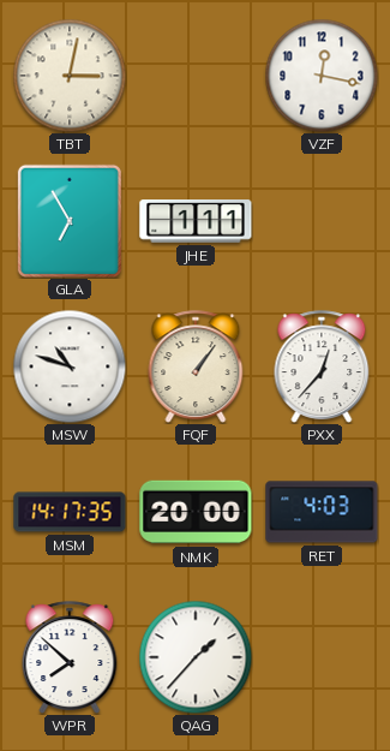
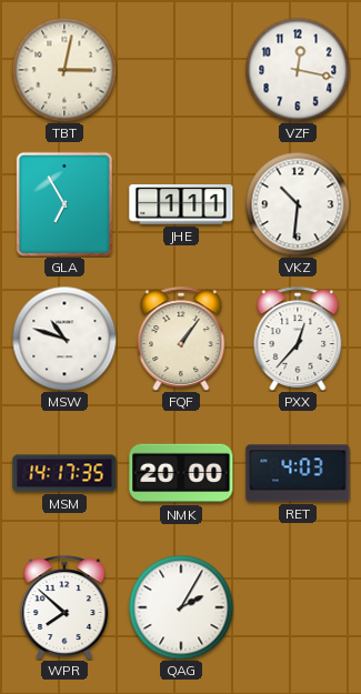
VKZ: none -> 10:31 (298, 204)
QAG: 1:37 -> 2:05 (181, 607)
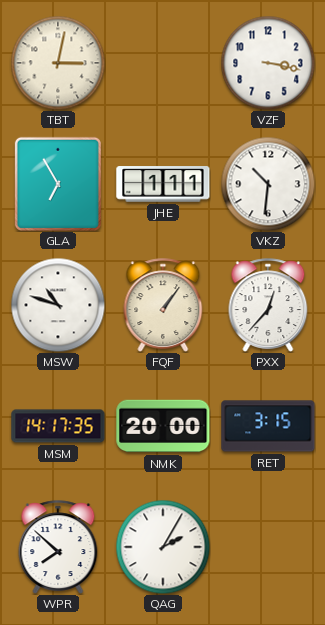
VZF: 12:17 -> 3:17 (268, 63)
RET: 4:03 -> 3:15 (268, 426)
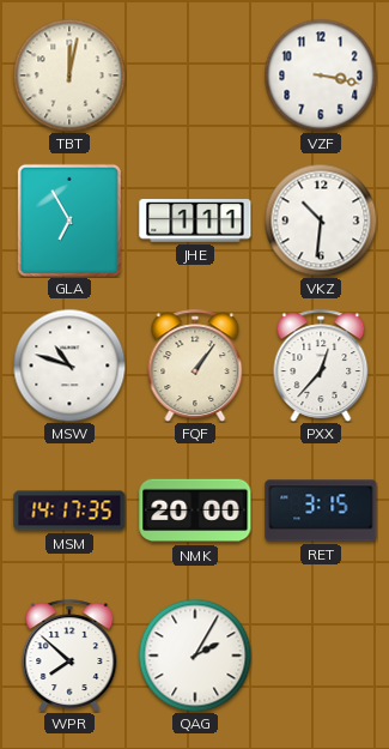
TBT: 3:02 -> 12:02 (69, 75)
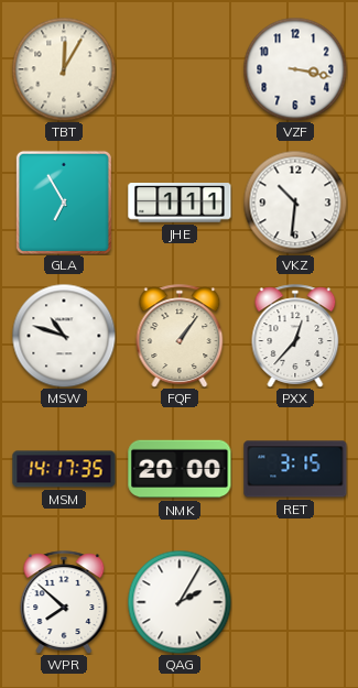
TBT: 12:02 -> 12:05 (64, 69)
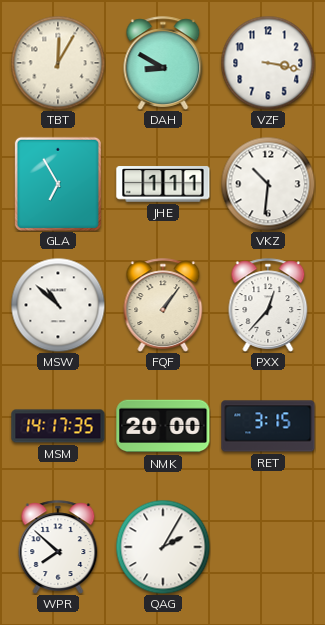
DAH: none -> 8:50 (163, 63)
MSW: 10:48 -> 10:52 (58, 305)
